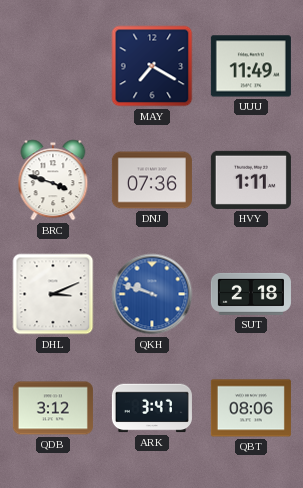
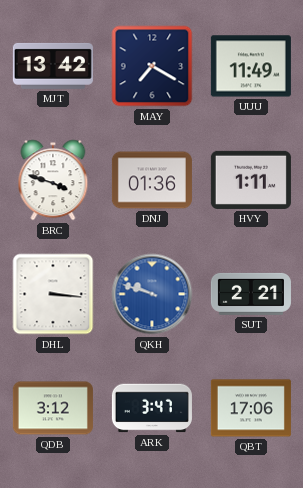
MJT: none -> 13:42 (53, 66)
DNJ: 07:36 -> 01:36 (152, 180)
DHL: 3:11 -> 3:16 (53, 294)
SUT: 2:18 -> 2:21 (251, 294)
QBT: 08:06 -> 17:06 (251, 408)
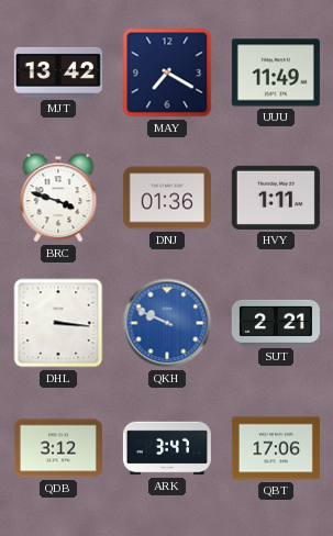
QKH: 9:48 -> 9:49 (167, 323)
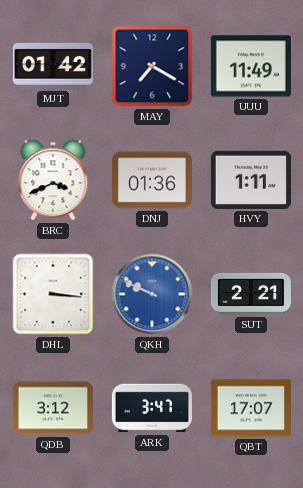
MJT: 13:42 -> 01:42 (53, 66)
BRC: 3:48 -> 3:41 (53, 180)
QBT: 17:06 -> 17:07 (251, 408)
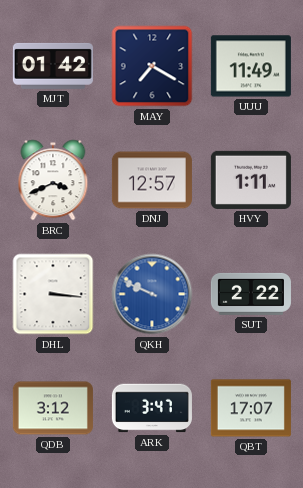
DNJ: 01:36 -> 12:57 (152, 180)
SUT: 2:21 -> 2:22 (251, 294)
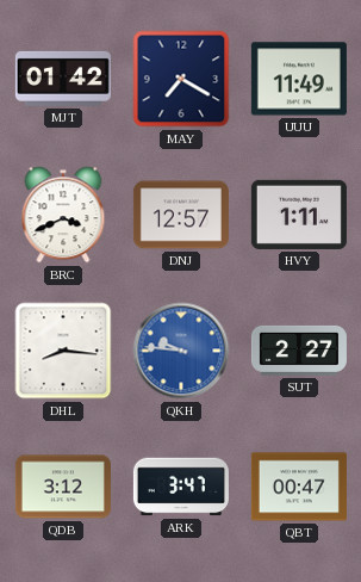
DHL: 3:16 -> 8:16 (63, 351)
QKH: 9:49 -> 9:46 (181, 351)
SUT: 2:22 -> 2:27 (299, 351)
QBT: 17:07 -> 00:47 (299, 487)
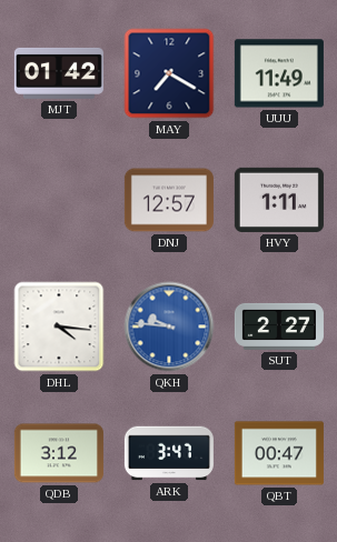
BRC: 3:41 -> none (63, 215)
DHL: 8:16 -> 4:16 (59, 327)
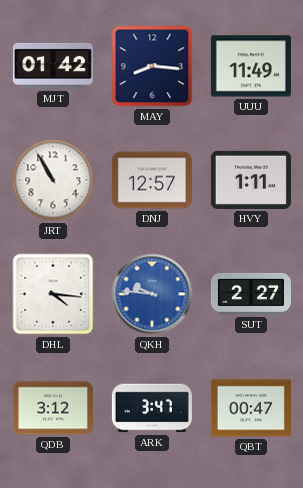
MAY: 7:20 -> 8:16 (152, 66)
JRT: none -> 10:55 (53, 180)
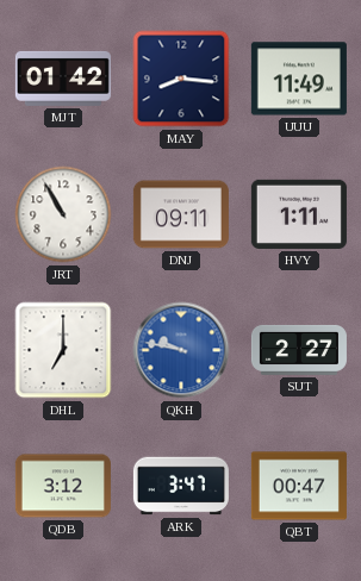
DNJ: 12:57 -> 09:11 (181, 214)
DHL: 4:16 -> 7:00 (63, 350)
QKH: 9:46 -> 9:47 (181, 350)
